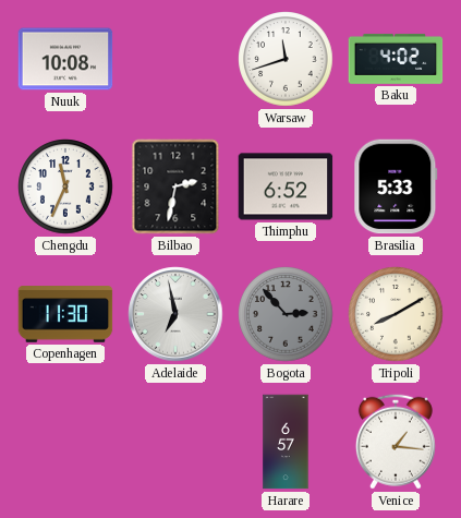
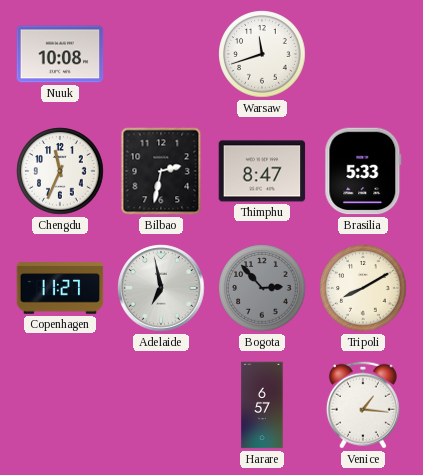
Baku: 4:02 -> none (396, 59)
Thimphu: 6:52 -> 8:47 (262, 171)
Copenhagen: 11:30 -> 11:27 (60, 288)
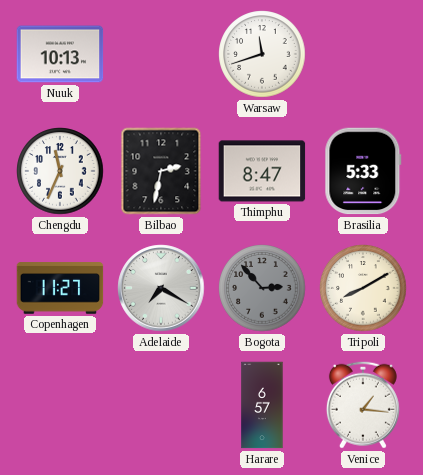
Nuuk: 10:08 -> 10:13 (60, 54)
Adelaide: 6:58 -> 7:20 (161, 288)
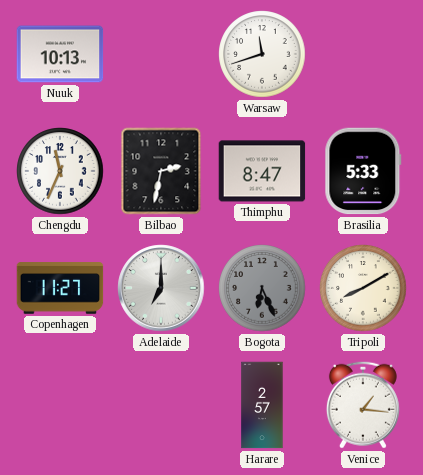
Adelaide: 7:20 -> 7:00 (161, 288)
Bogota: 2:53 -> 6:26 (262, 288)
Harare: 6:57 -> 2:57 (262, 405)
